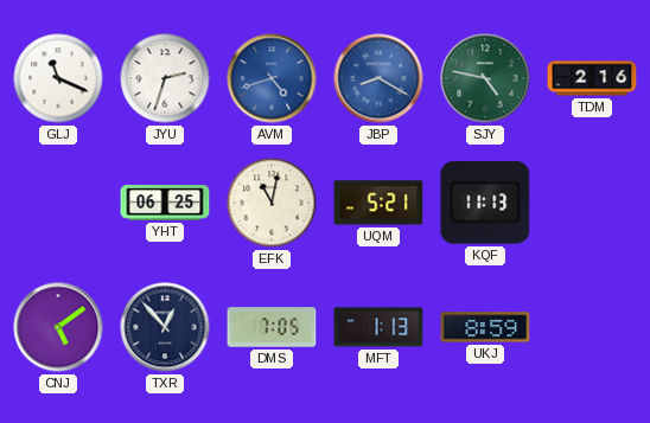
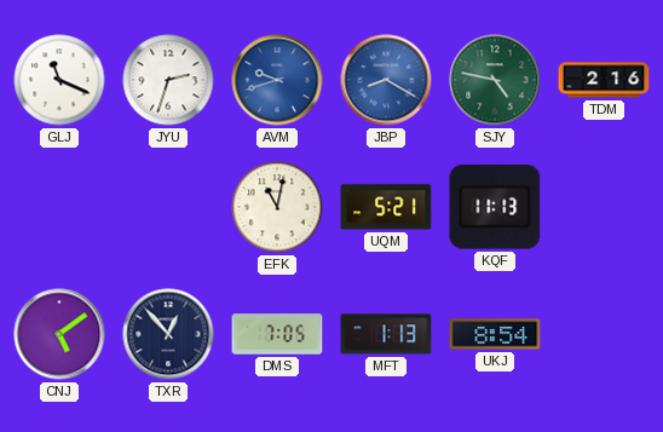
AVM: 4:42 -> 9:42 (277, 80)
YHT: 06:25 -> none (165, 204)
UKJ: 8:59 -> 8:54 (495, 334)
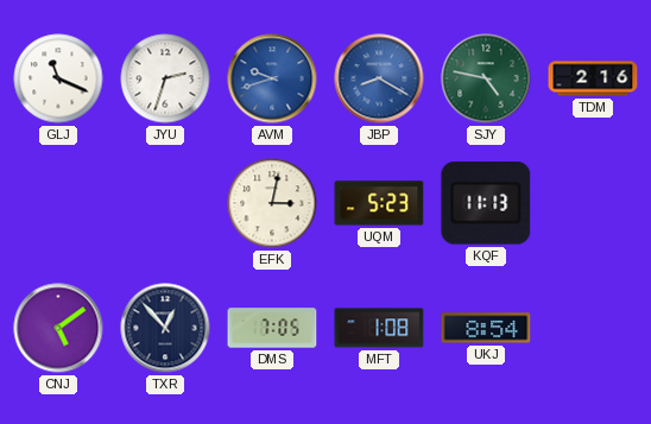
EFK: 11:02 -> 3:02 (272, 203)
UQM: 5:21 -> 5:23 (379, 203)
MFT: 1:13 -> 1:08 (379, 328)
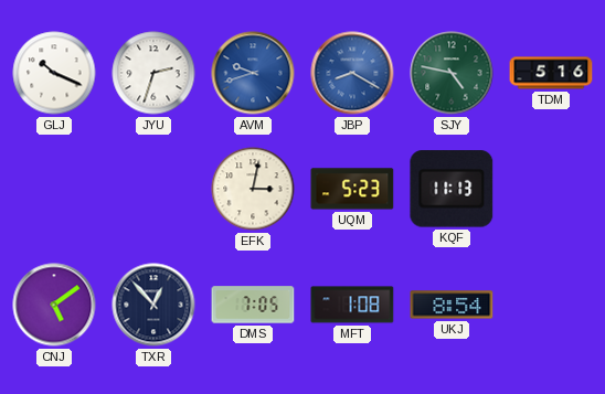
GLJ: 11:19 -> 10:19 (54, 73)
TDM: 2:16 -> 5:16 (551, 73)
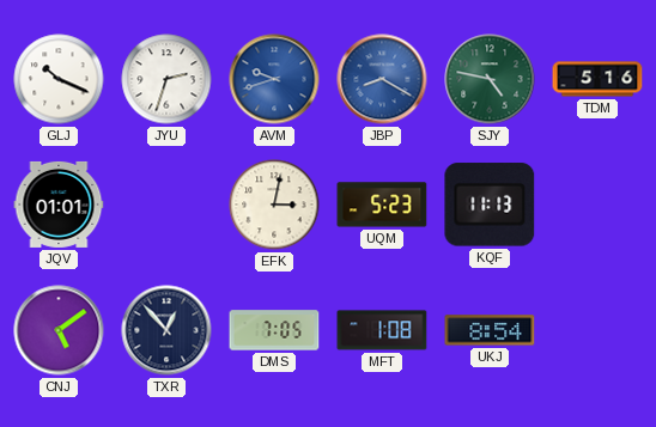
JQV: none -> 01:01 (59, 205)
